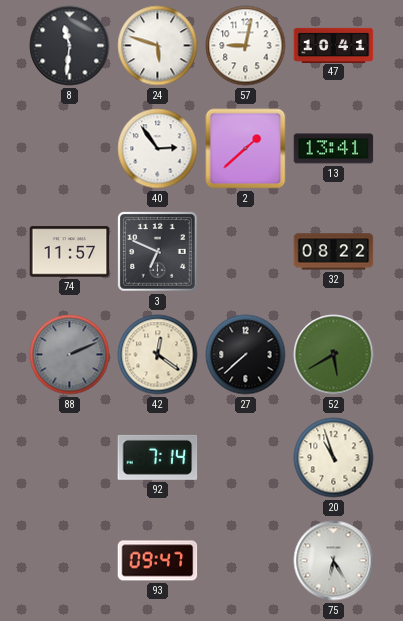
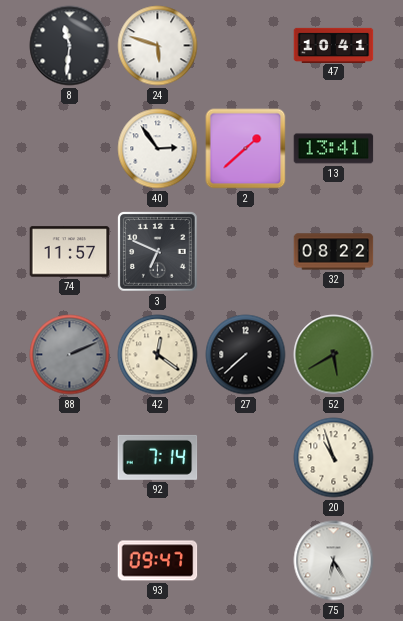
57: 9:02 -> none (246, 46)
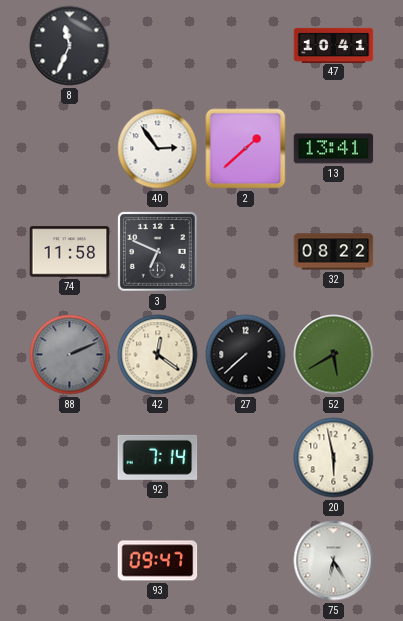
8: 11:31 -> 11:34 (70, 46)
24: 5:48 -> none (158, 46)
74: 11:57 -> 11:58 (70, 252)
20: 10:57 -> 5:58 (334, 458)
